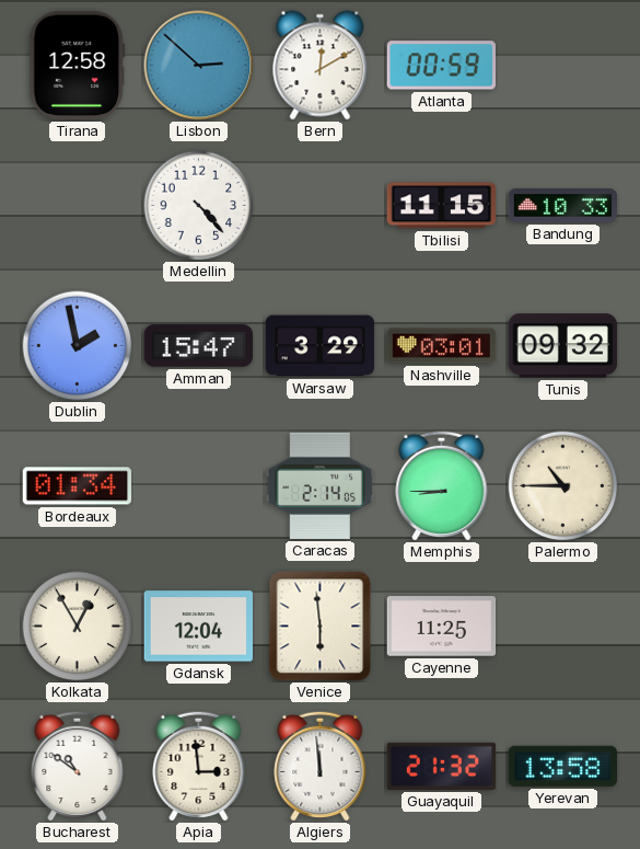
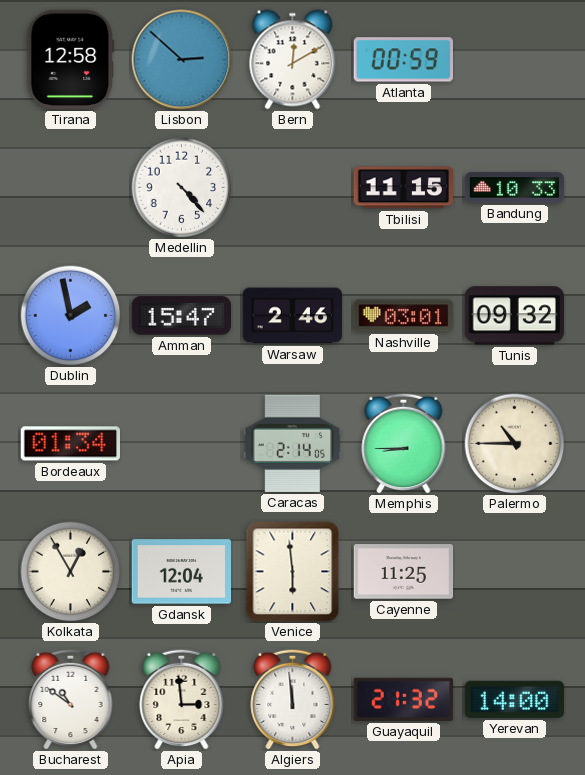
Warsaw: 3:29 -> 2:46 (292, 316)
Yerevan: 13:58 -> 14:00 (514, 699)
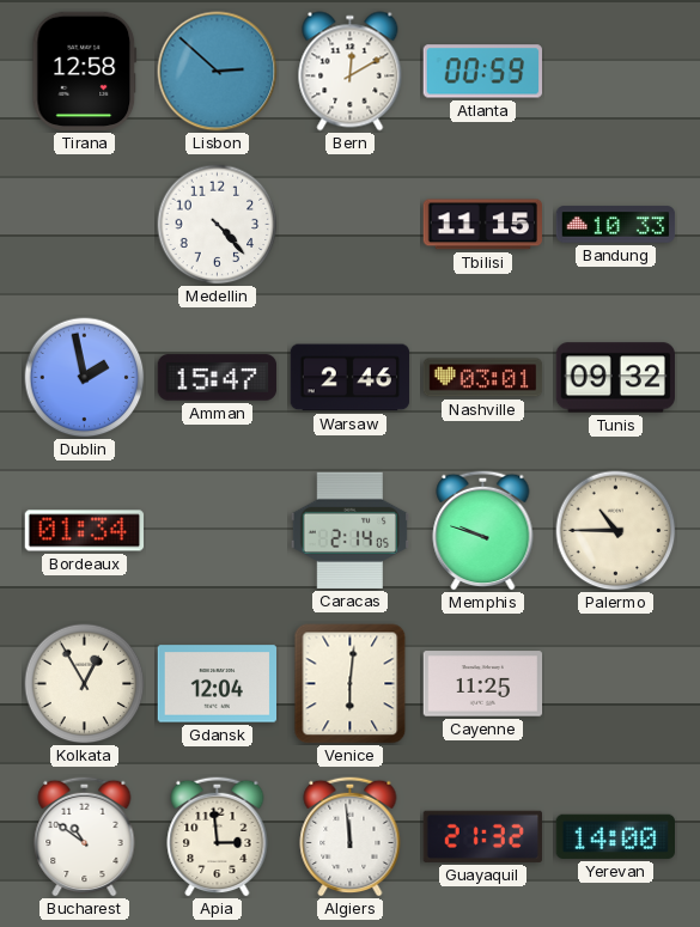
Memphis: 8:45 -> 9:48 (483, 530)
Venice: 5:59 -> 6:01 (351, 684)
